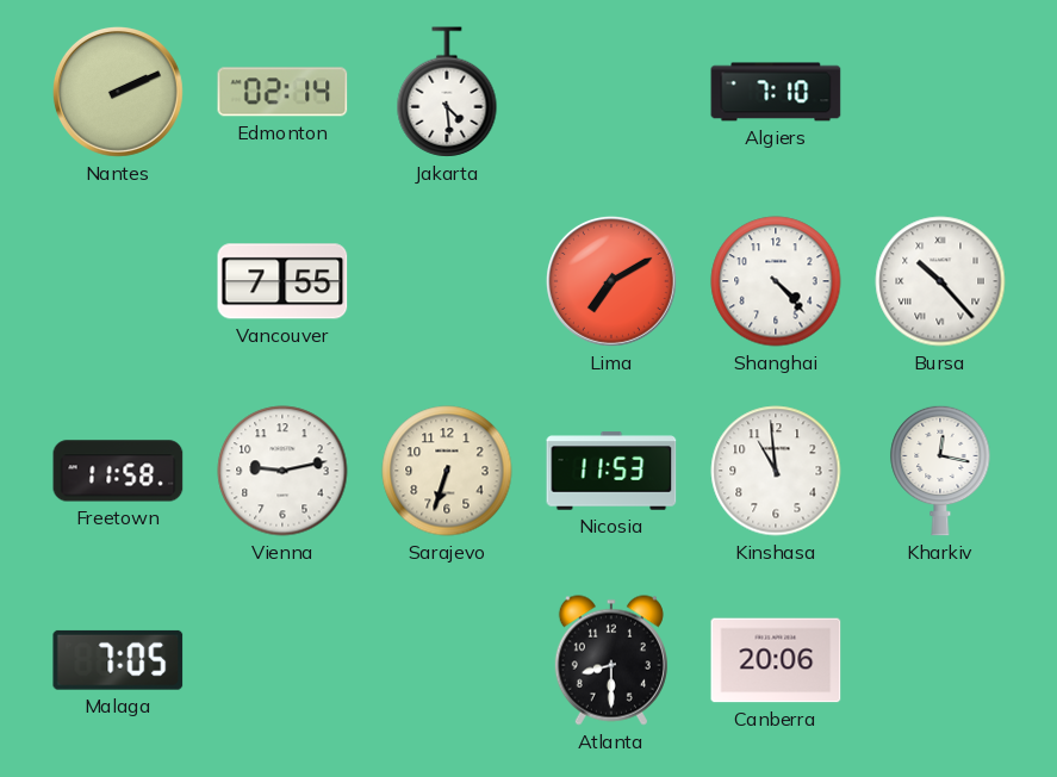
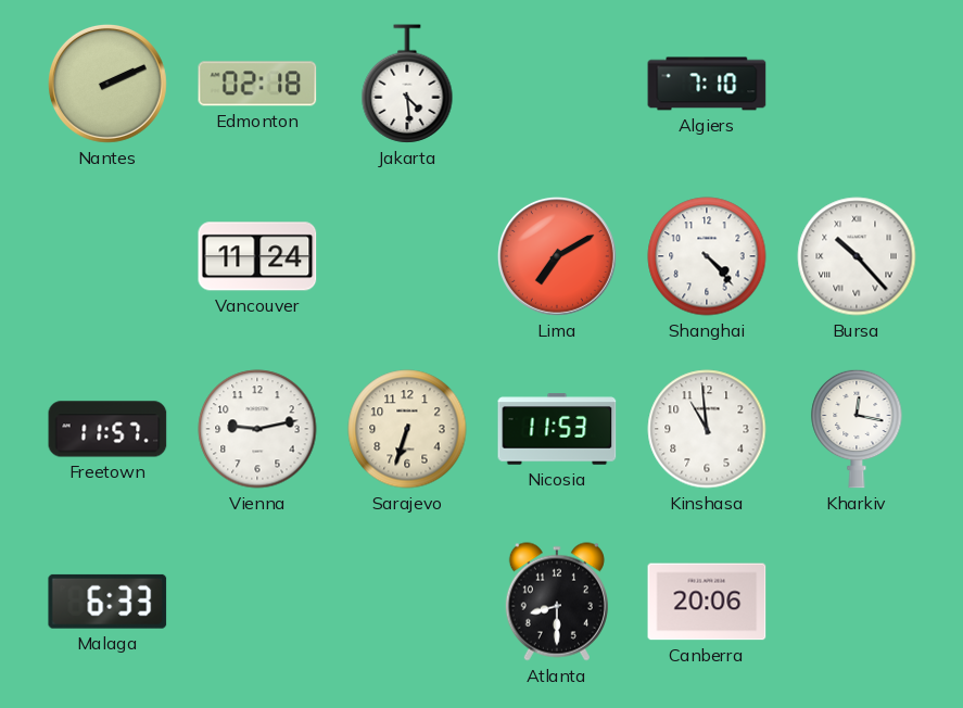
Edmonton: 02:14 -> 02:18 (257, 84)
Vancouver: 7:55 -> 11:24 (257, 256)
Freetown: 11:58 -> 11:57 (107, 429)
Malaga: 7:05 -> 6:33 (107, 602)
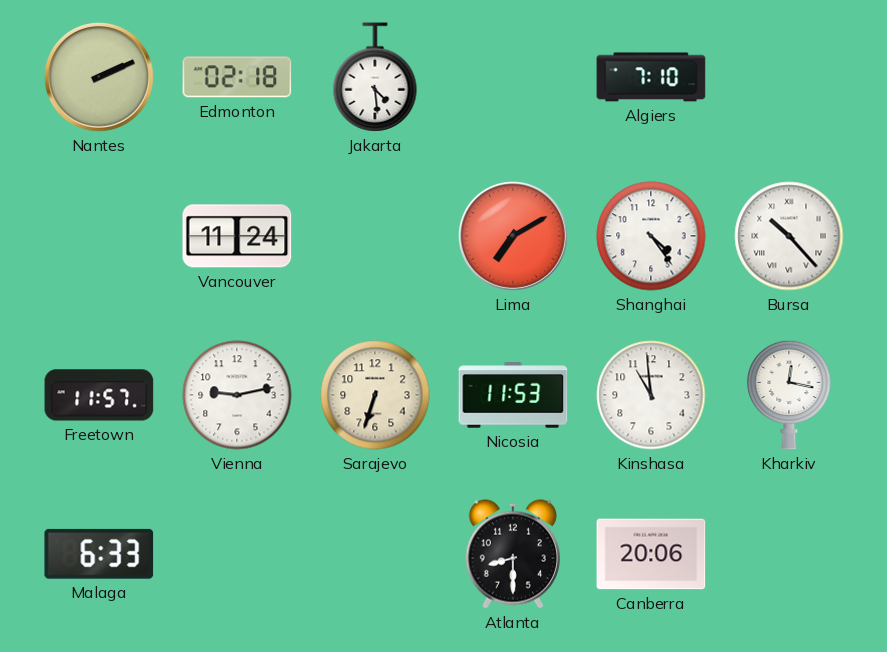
Shanghai: 4:23 -> 4:24 (651, 236)
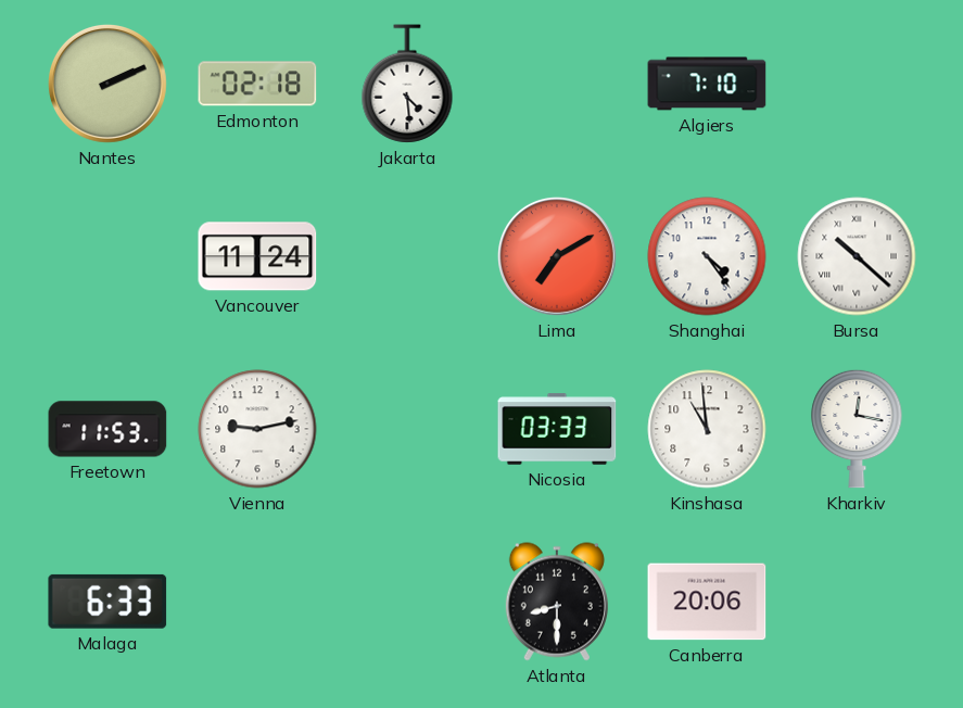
Bursa: 10:23 -> 10:22 (857, 256)
Freetown: 11:57 -> 11:53 (107, 429)
Sarajevo: 6:33 -> none (375, 395)
Nicosia: 11:53 -> 03:33 (557, 429)
